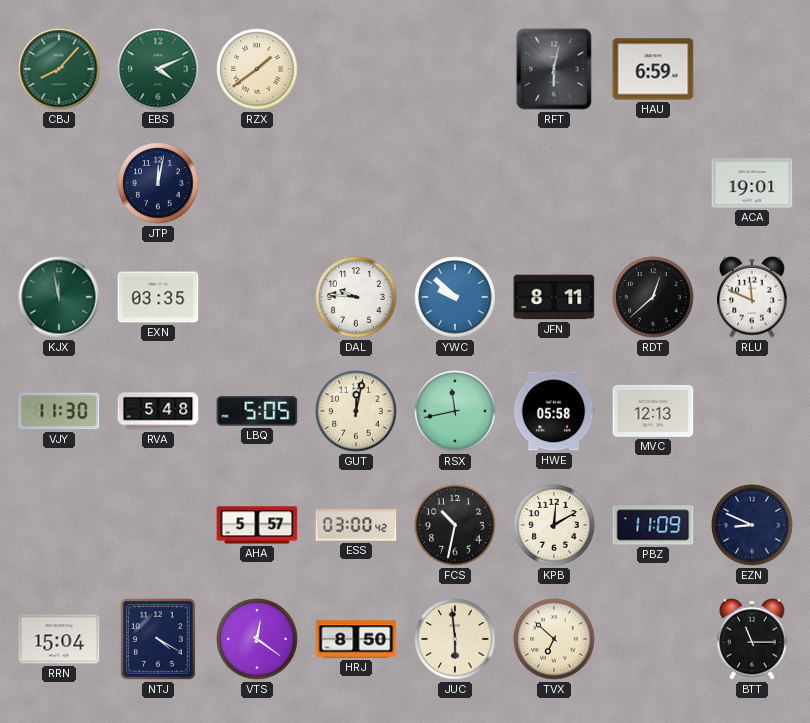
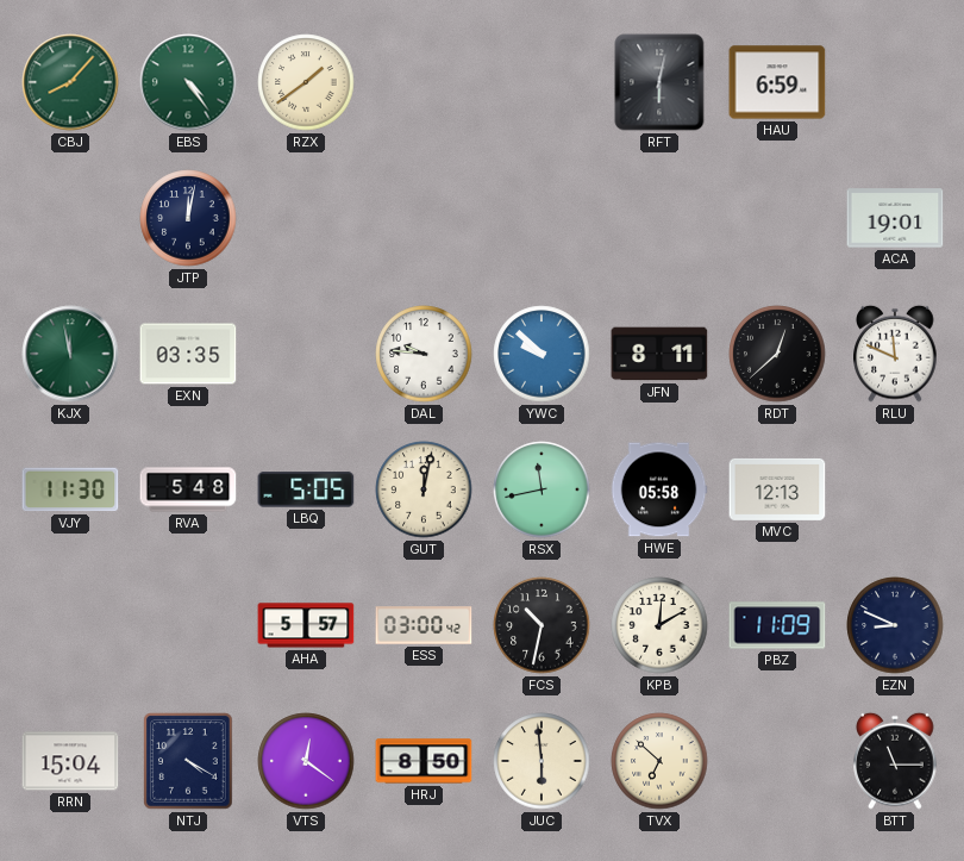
EBS: 4:11 -> 4:24 (188, 82)
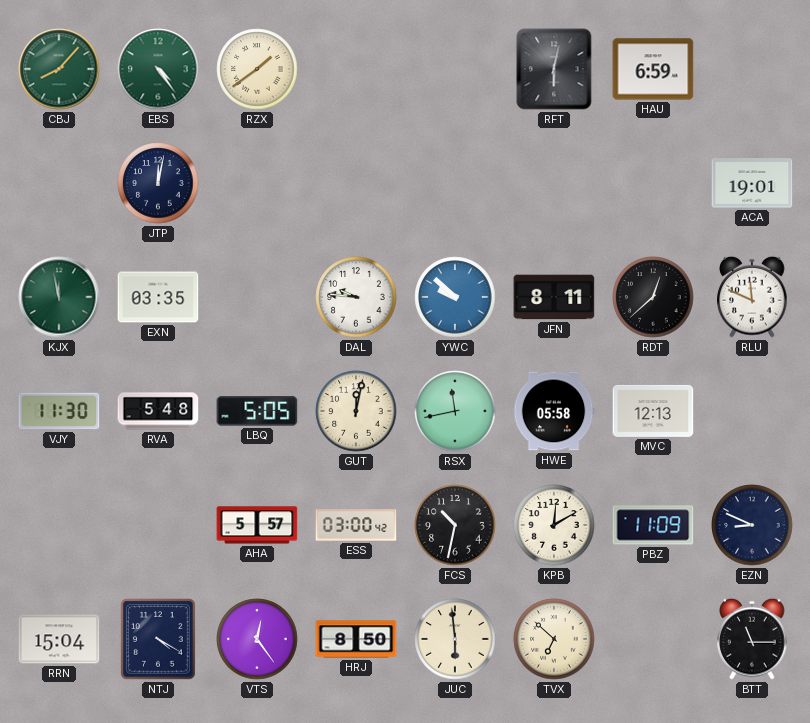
VTS: 12:21 -> 12:24 (257, 639)
